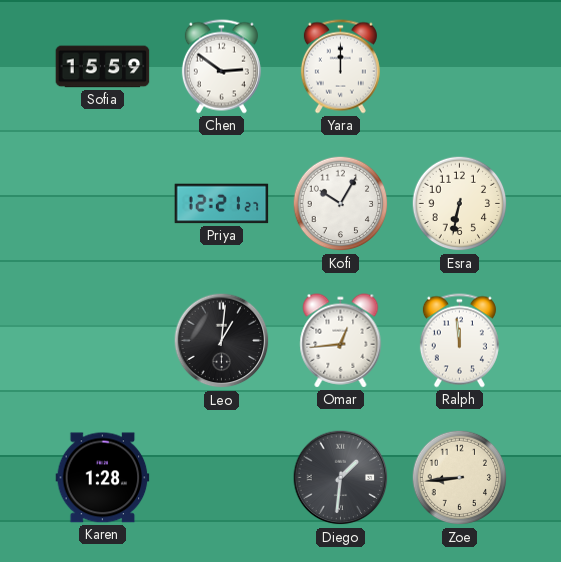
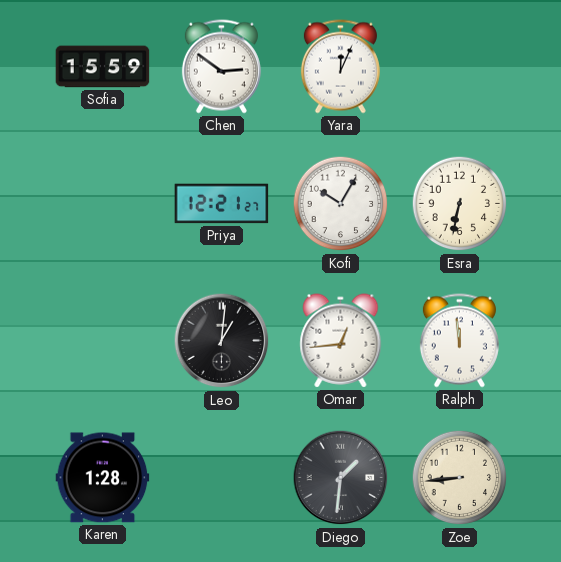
Yara: 12:00 -> 12:04 (340, 67)
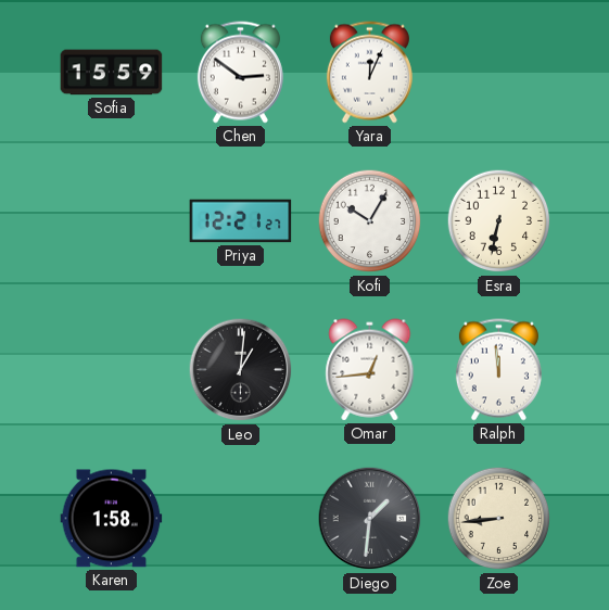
Karen: 1:28 -> 1:58 (112, 519)
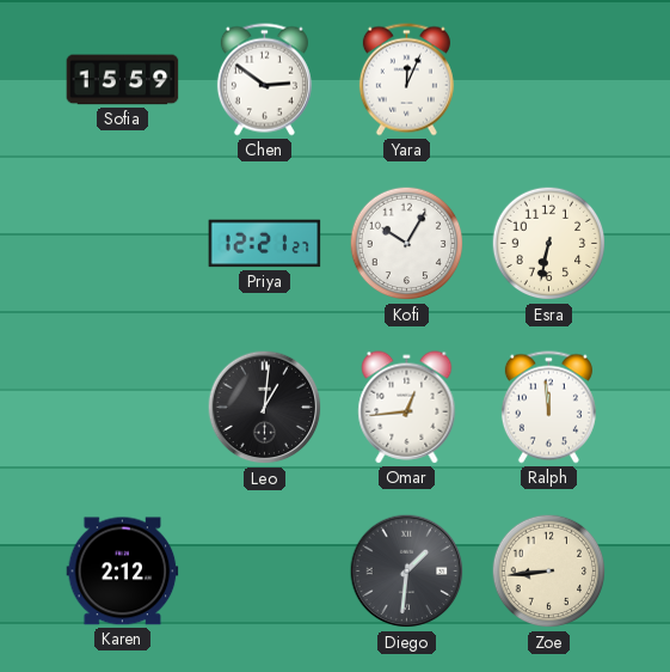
Karen: 1:58 -> 2:12 (123, 572)
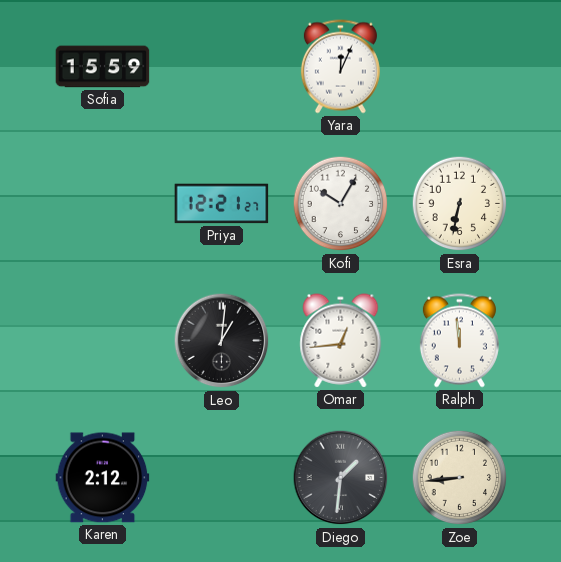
Chen: 2:51 -> none (264, 80)
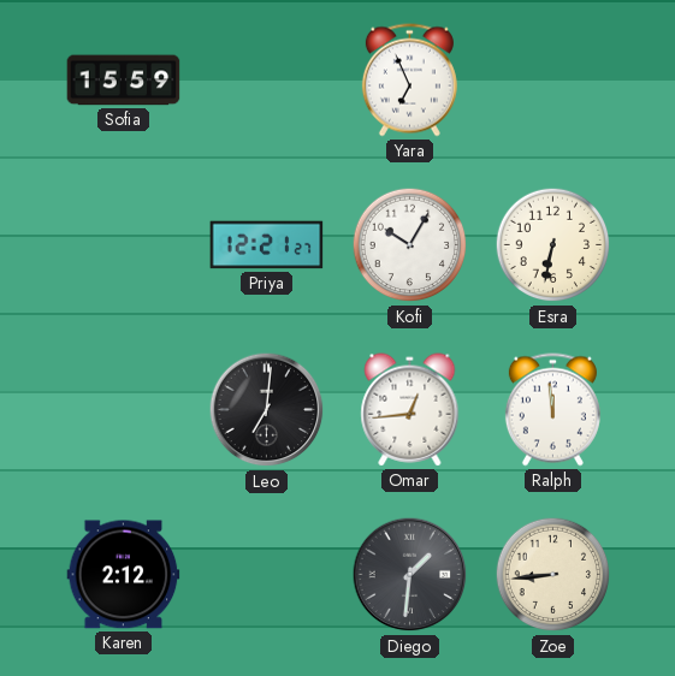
Yara: 12:04 -> 6:56 (409, 81)
Leo: 1:01 -> 7:01 (267, 410)
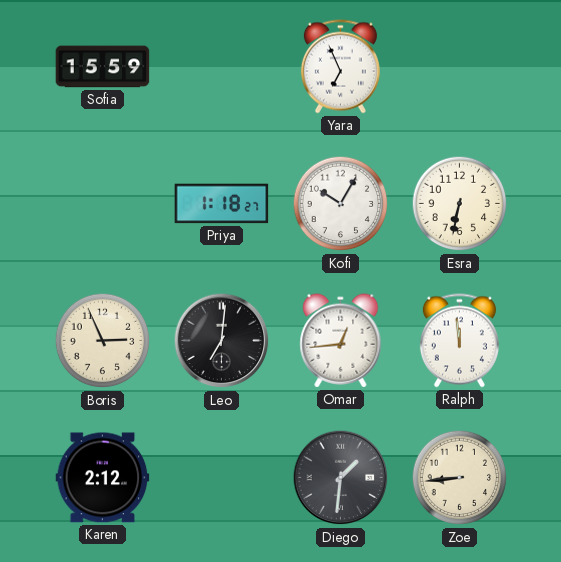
Priya: 12:21 -> 1:18 (222, 204)
Boris: none -> 2:56 (103, 341)
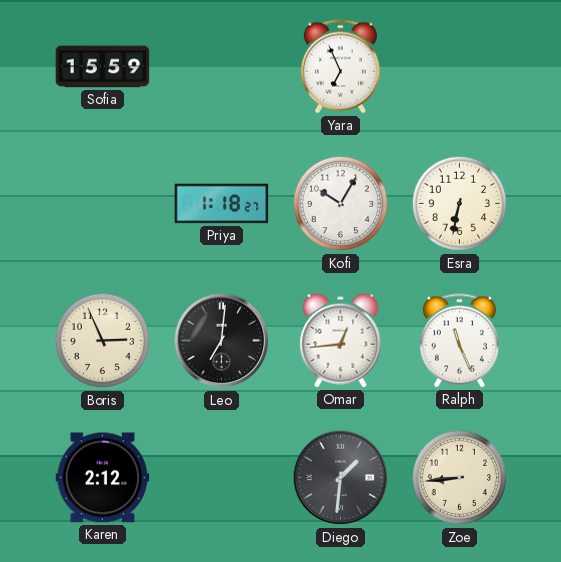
Ralph: 11:59 -> 11:26 (459, 341)
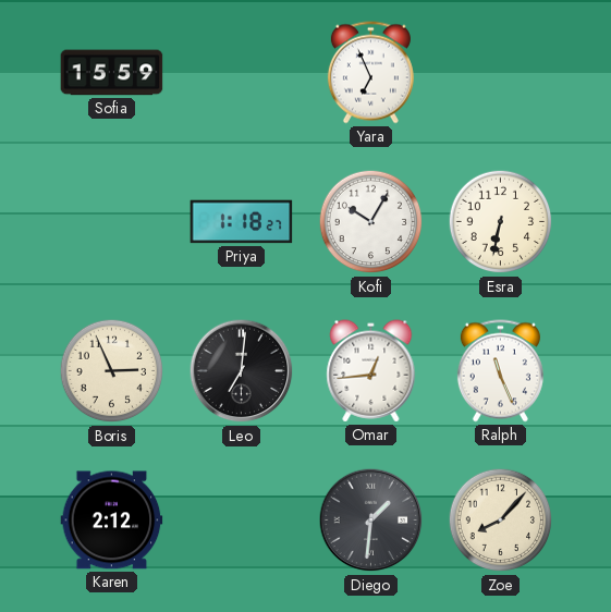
Zoe: 8:44 -> 8:07 (501, 521)
